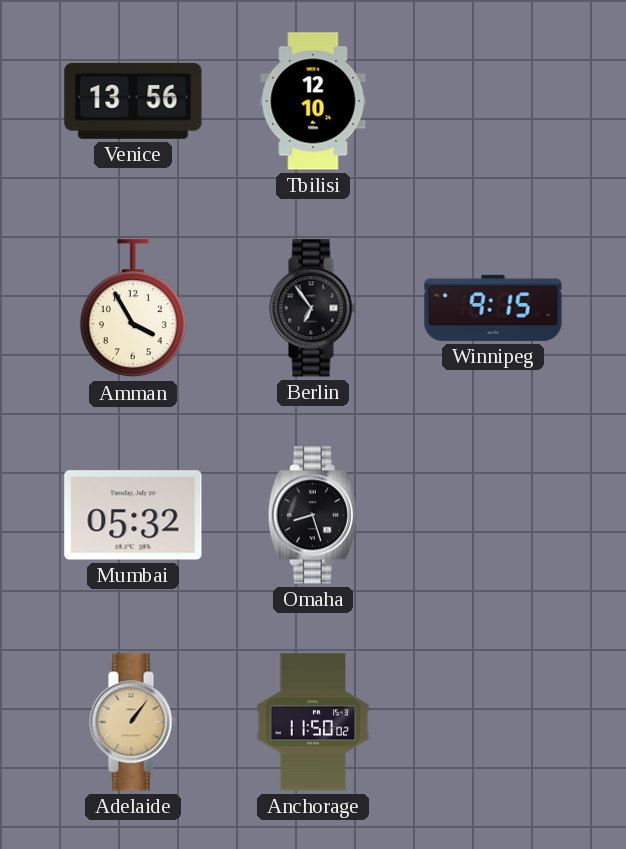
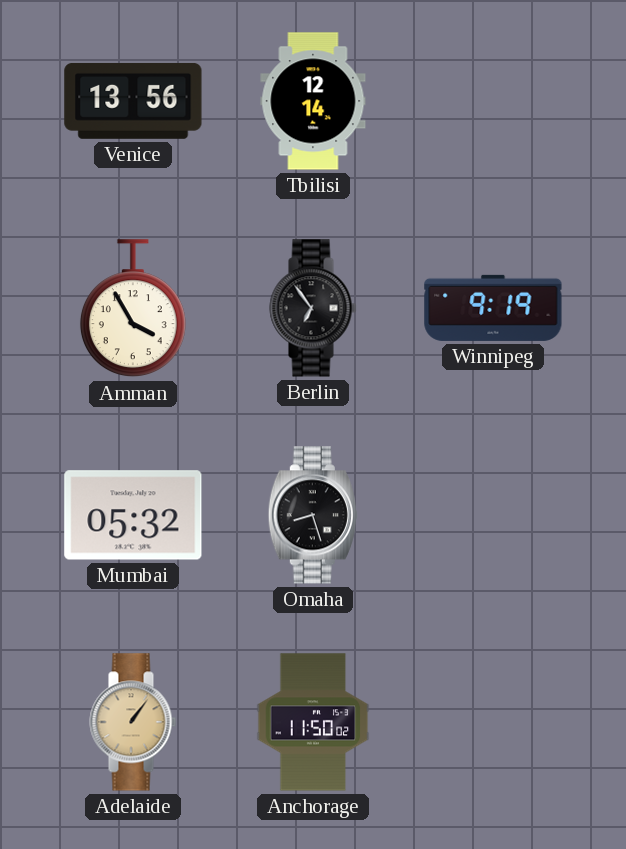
Tbilisi: 12:10 -> 12:14 (313, 101)
Winnipeg: 9:15 -> 9:19 (493, 308)
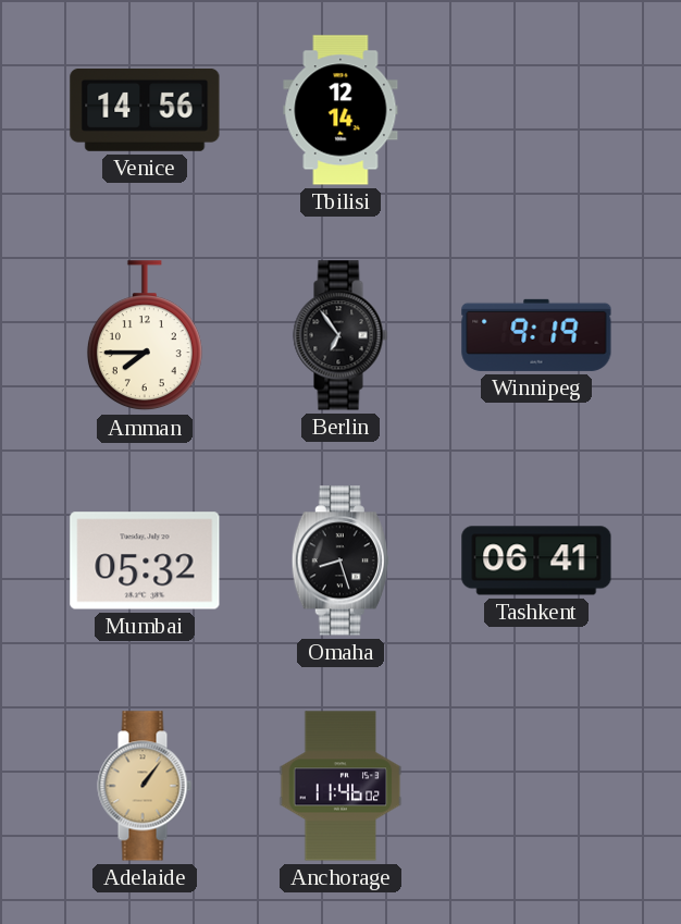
Venice: 13:56 -> 14:56 (145, 110)
Amman: 3:55 -> 7:45 (145, 336)
Tashkent: none -> 06:41 (536, 560)
Anchorage: 11:50 -> 11:46 (340, 786)
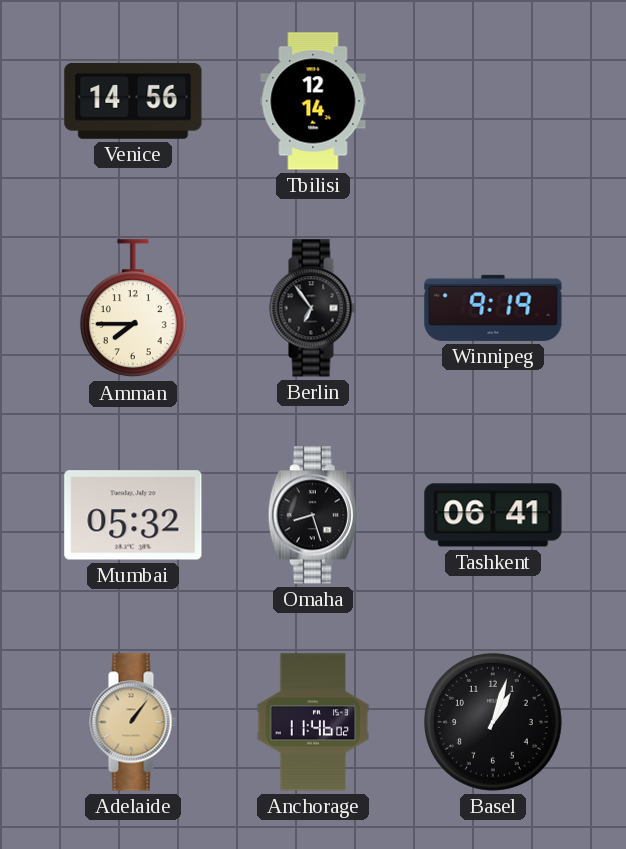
Basel: none -> 1:03 (493, 722)
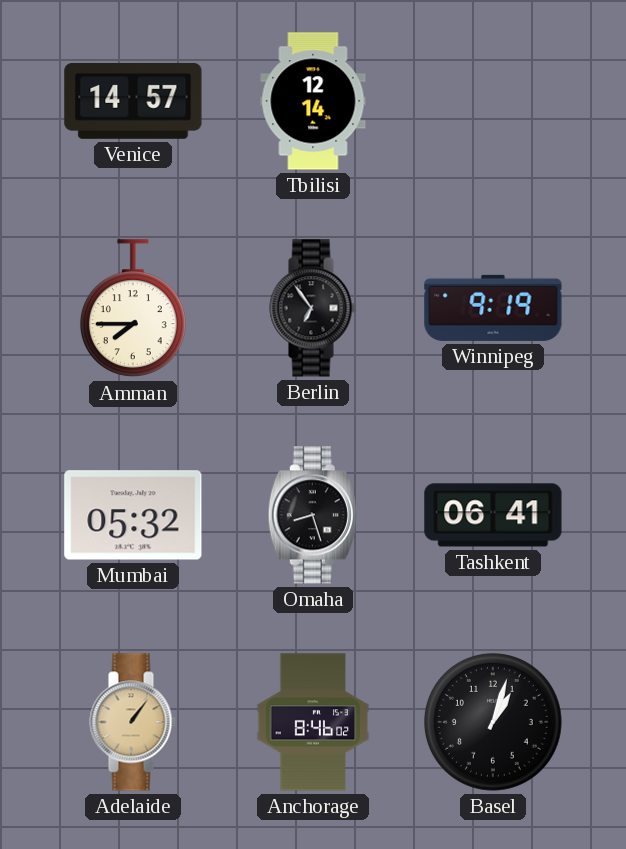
Venice: 14:56 -> 14:57 (133, 101)
Anchorage: 11:46 -> 8:46 (313, 722)
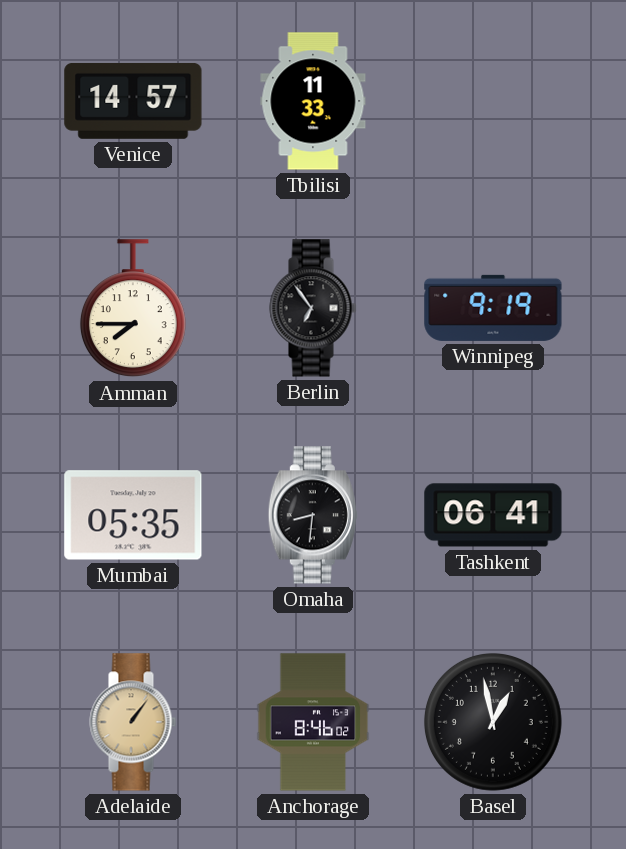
Tbilisi: 12:14 -> 11:33 (313, 101)
Mumbai: 05:32 -> 05:35 (133, 515)
Omaha: 8:27 -> 8:31 (313, 515)
Basel: 1:03 -> 12:58 (493, 722)
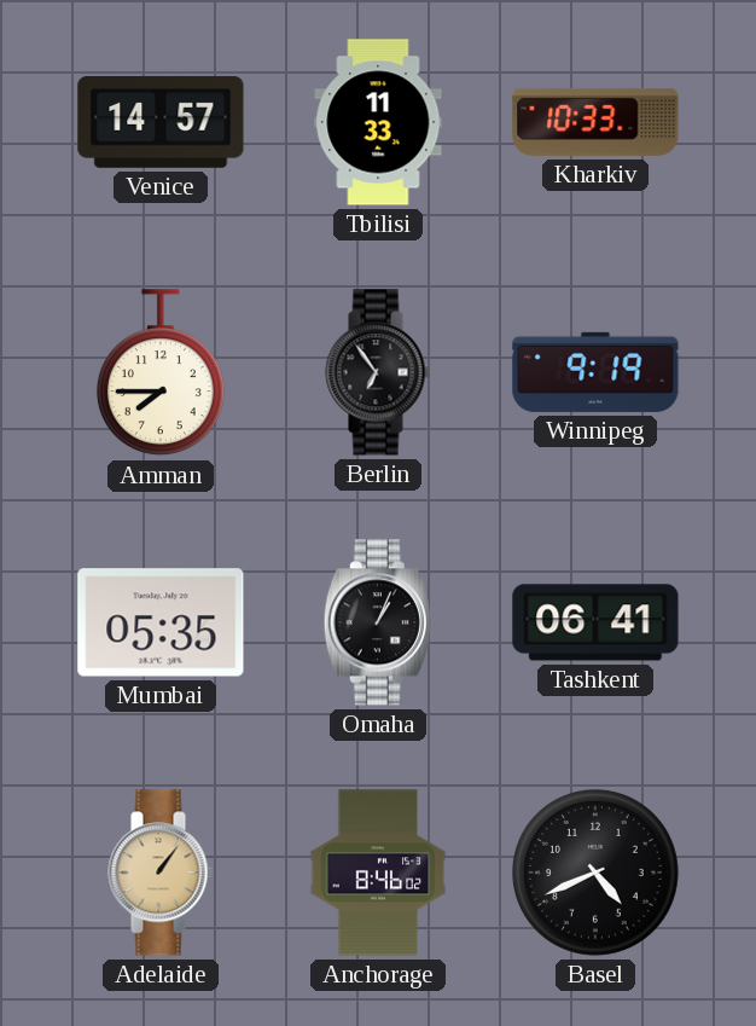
Kharkiv: none -> 10:33 (595, 122)
Omaha: 8:31 -> 1:04 (378, 622)
Basel: 12:58 -> 4:41 (595, 873)
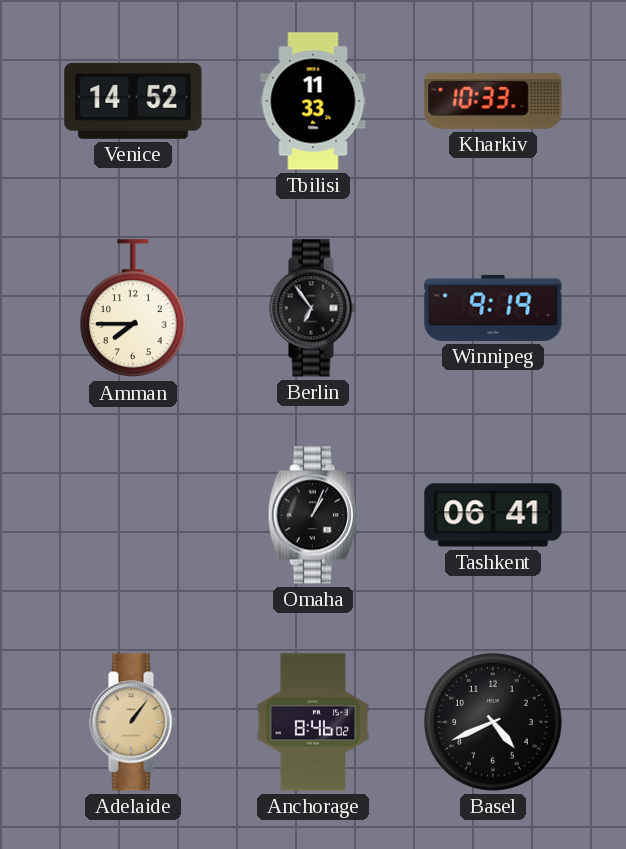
Venice: 14:57 -> 14:52 (133, 101)
Mumbai: 05:35 -> none (161, 622)
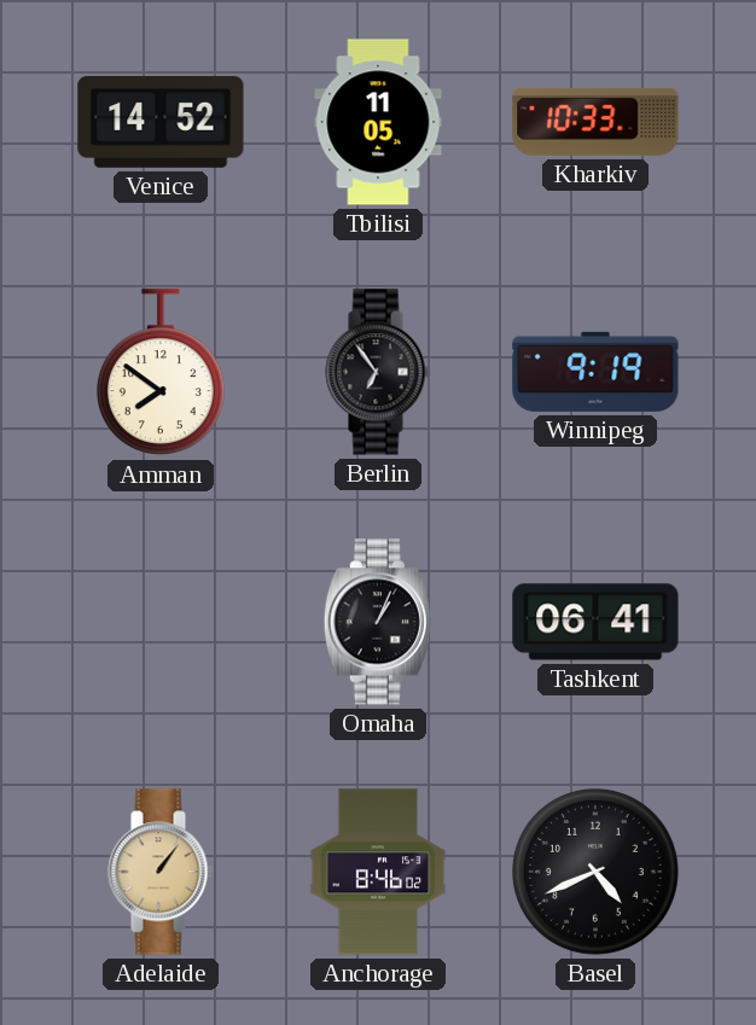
Tbilisi: 11:33 -> 11:05 (378, 122)
Amman: 7:45 -> 7:51 (161, 373)
